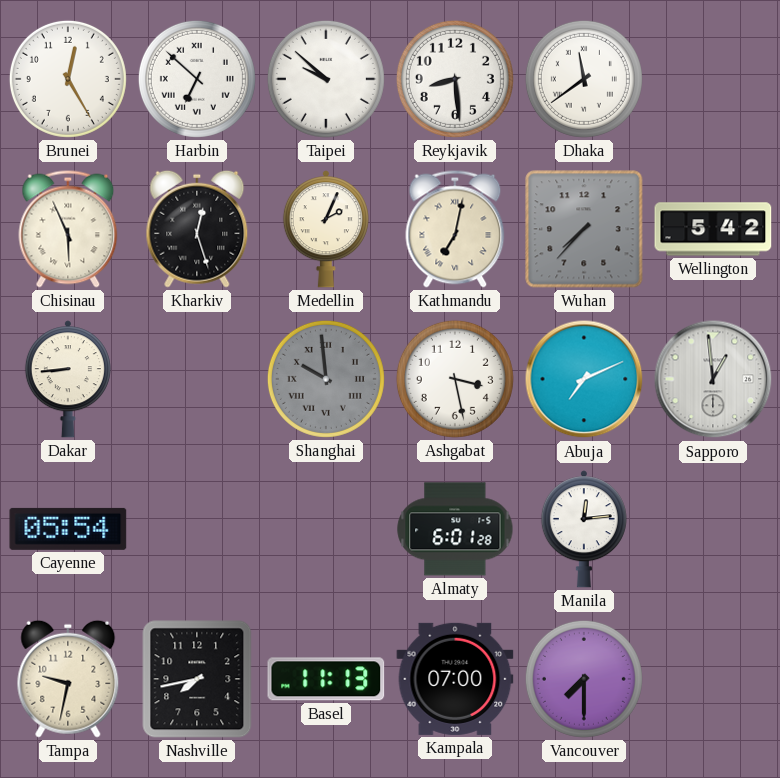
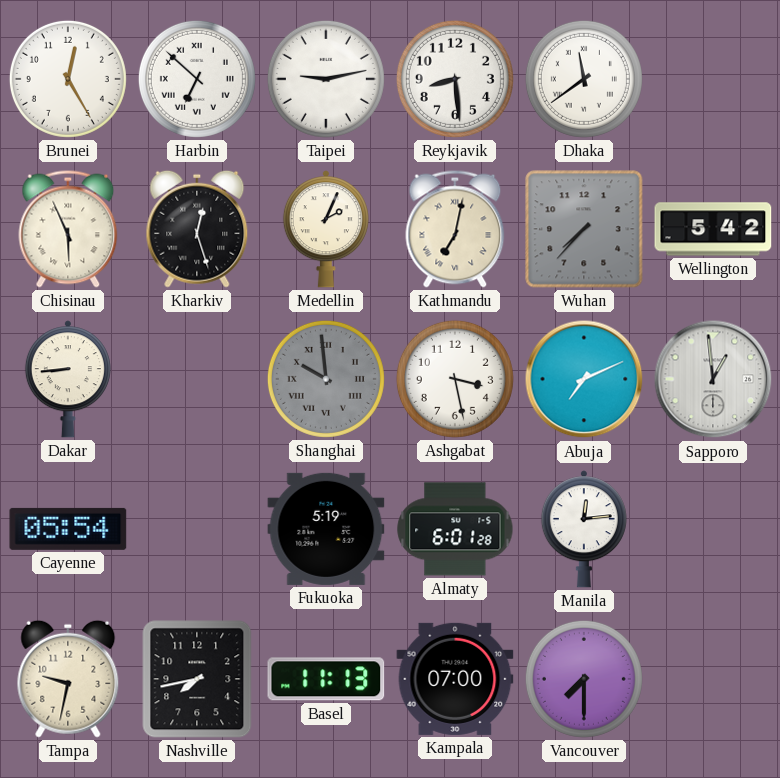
Taipei: 9:52 -> 9:13 (326, 79)
Fukuoka: none -> 5:19 (326, 529)
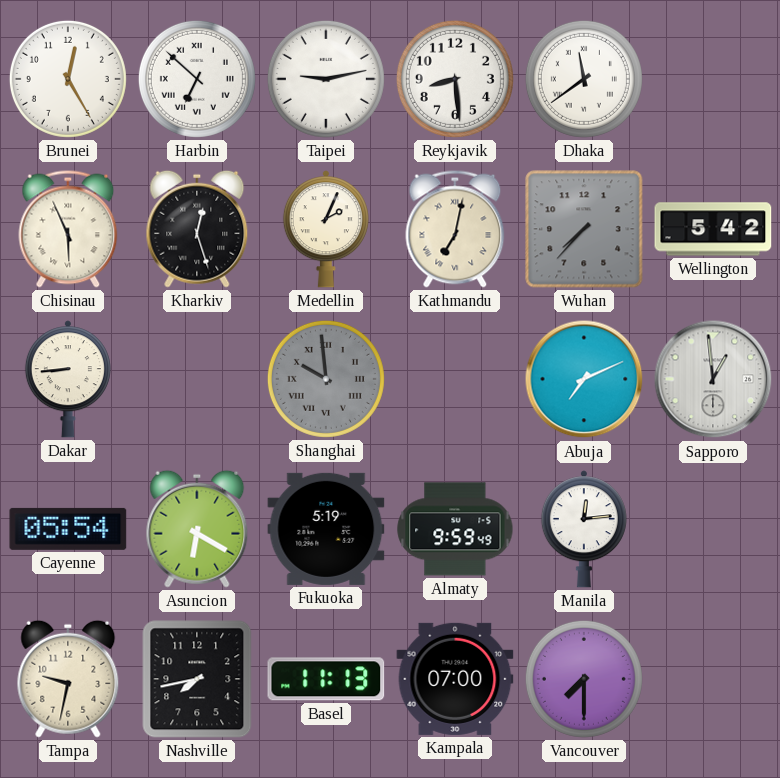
Ashgabat: 3:28 -> none (455, 379)
Asuncion: none -> 6:20 (197, 529)
Almaty: 6:01 -> 9:59 (455, 529)
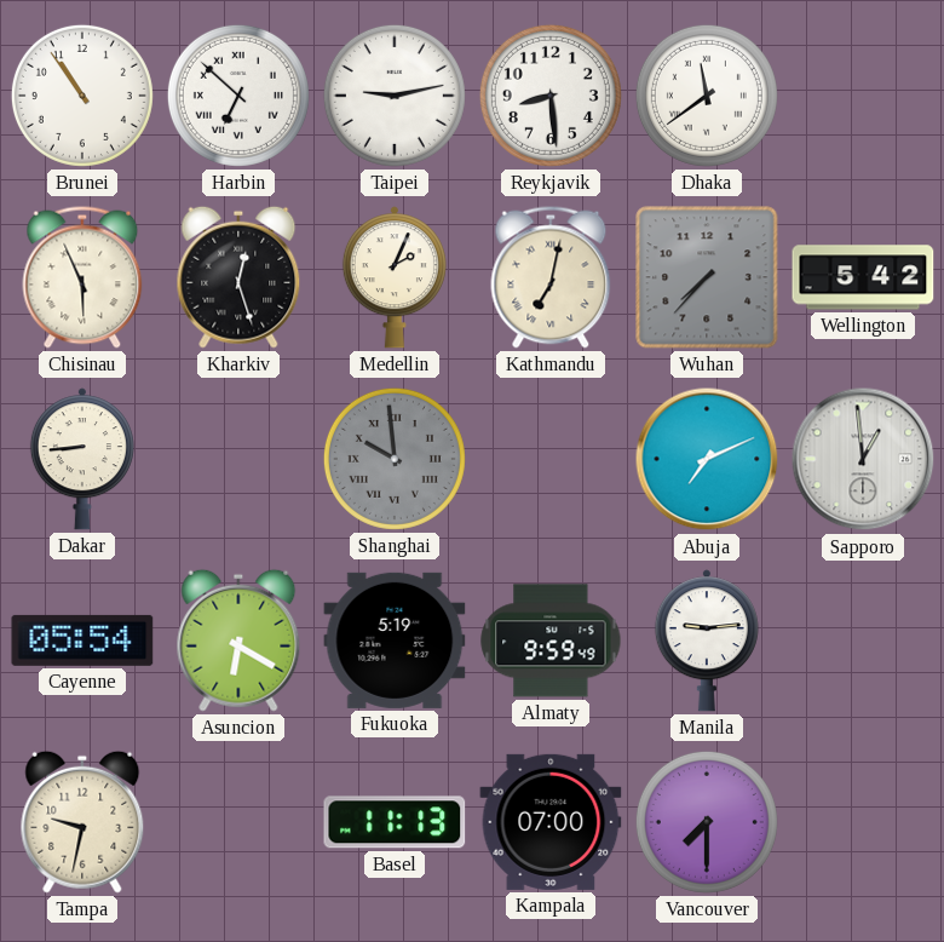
Brunei: 12:25 -> 10:54 (82, 96)
Manila: 12:14 -> 9:14 (707, 641)
Nashville: 7:43 -> none (197, 679)
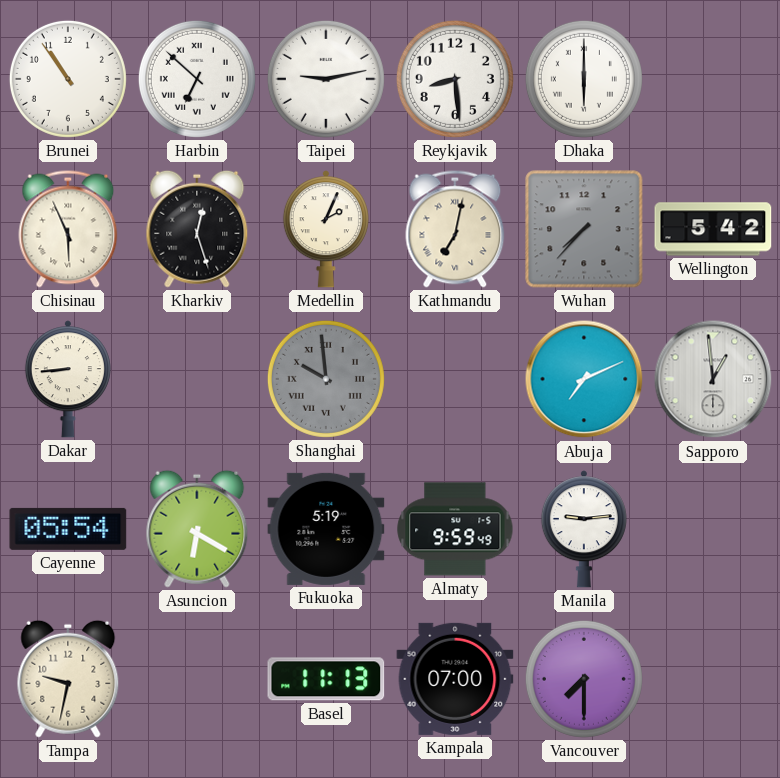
Dhaka: 11:39 -> 6:00 (584, 79)
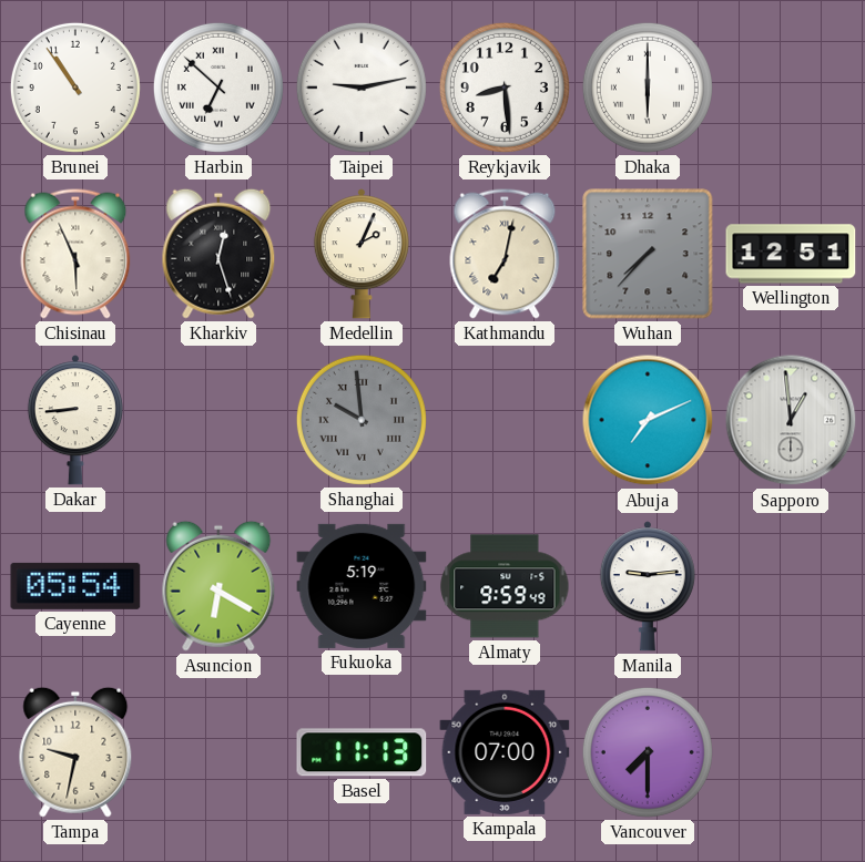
Wellington: 5:42 -> 12:51 (791, 254)
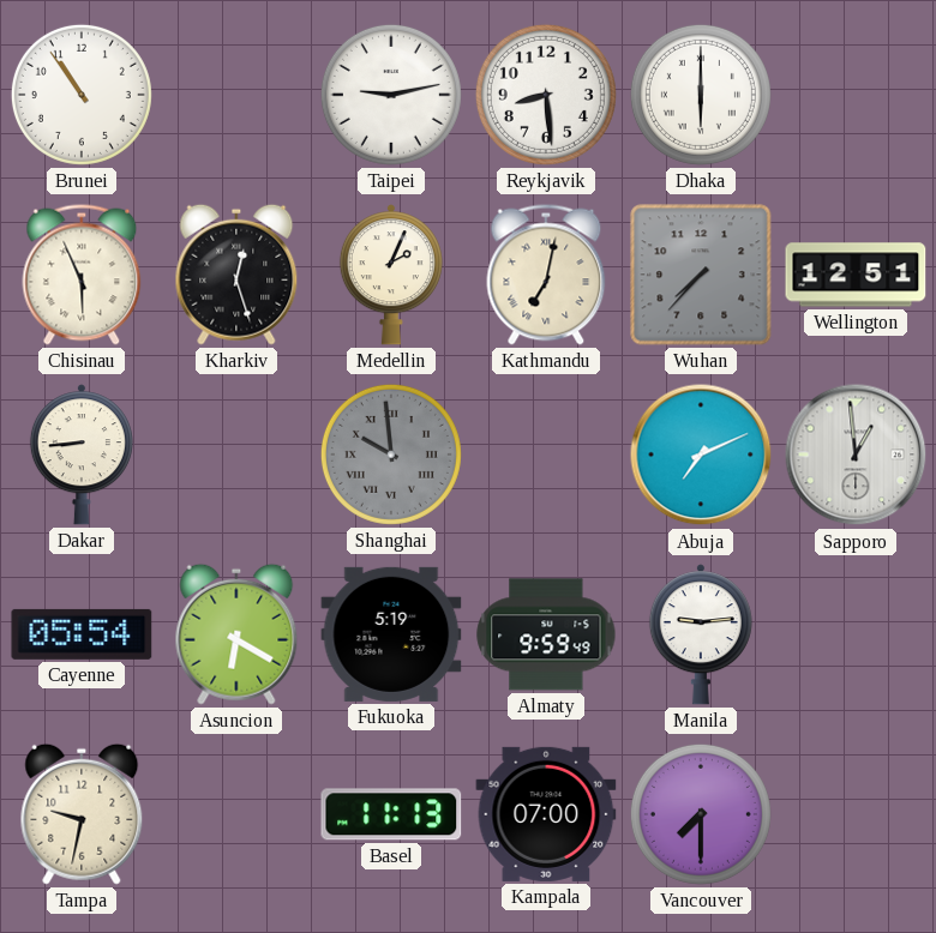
Harbin: 6:52 -> none (218, 88)
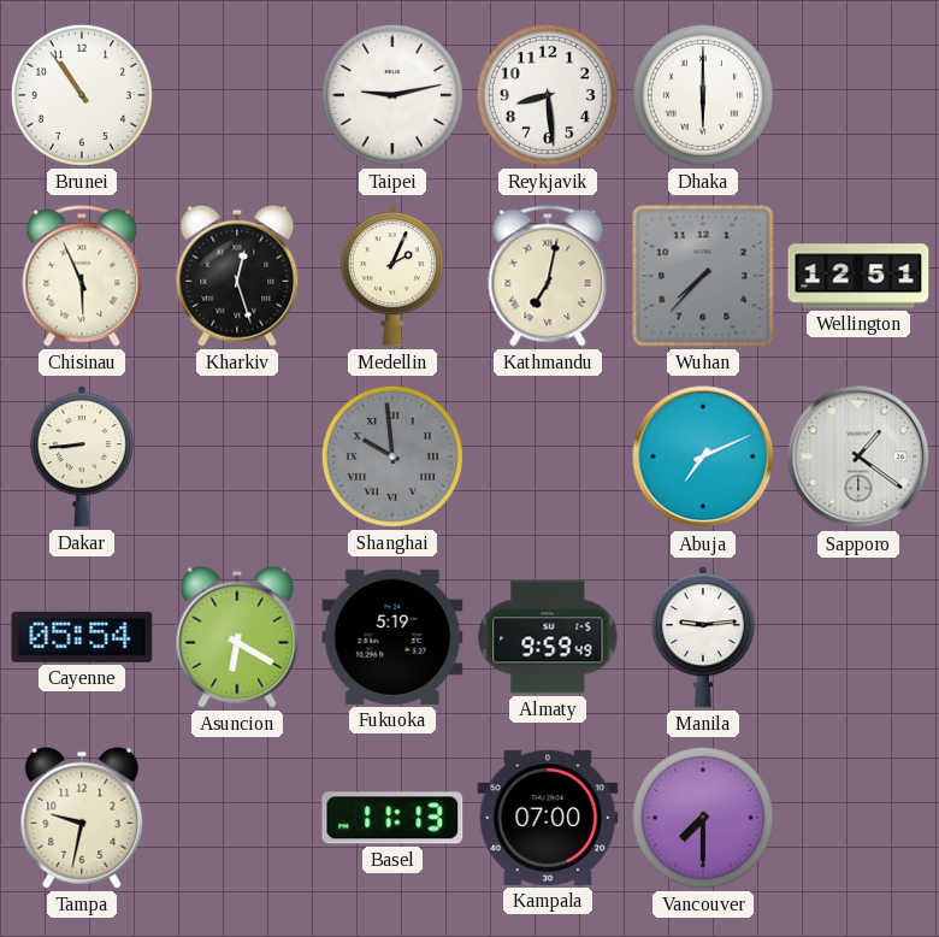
Sapporo: 12:59 -> 1:21 (858, 456)
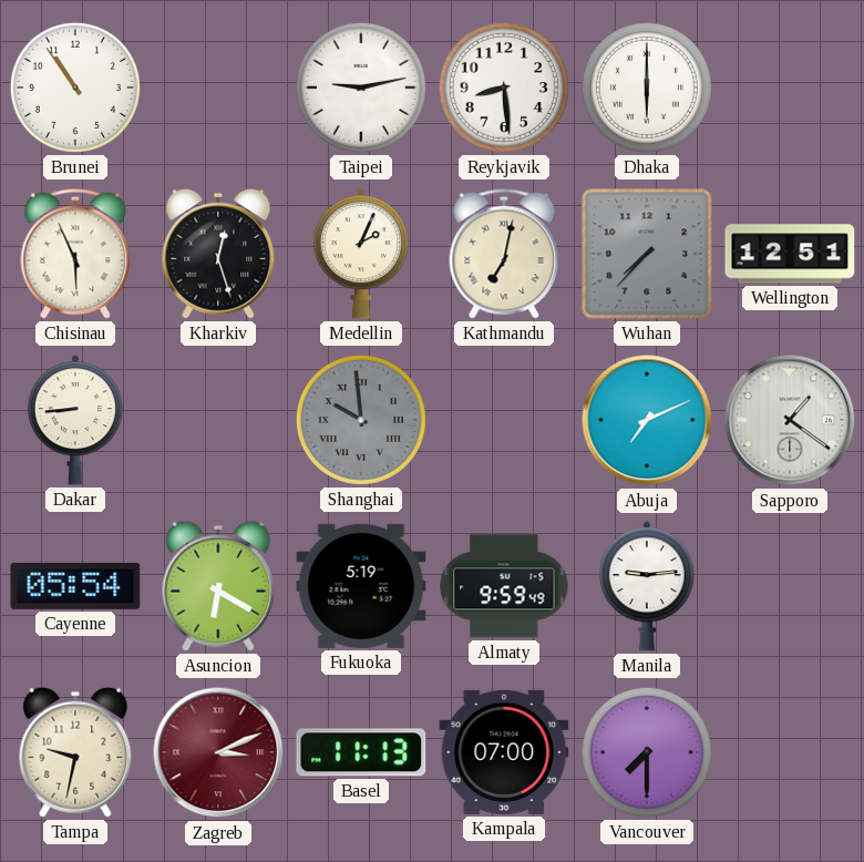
Zagreb: none -> 3:11 (218, 752)
